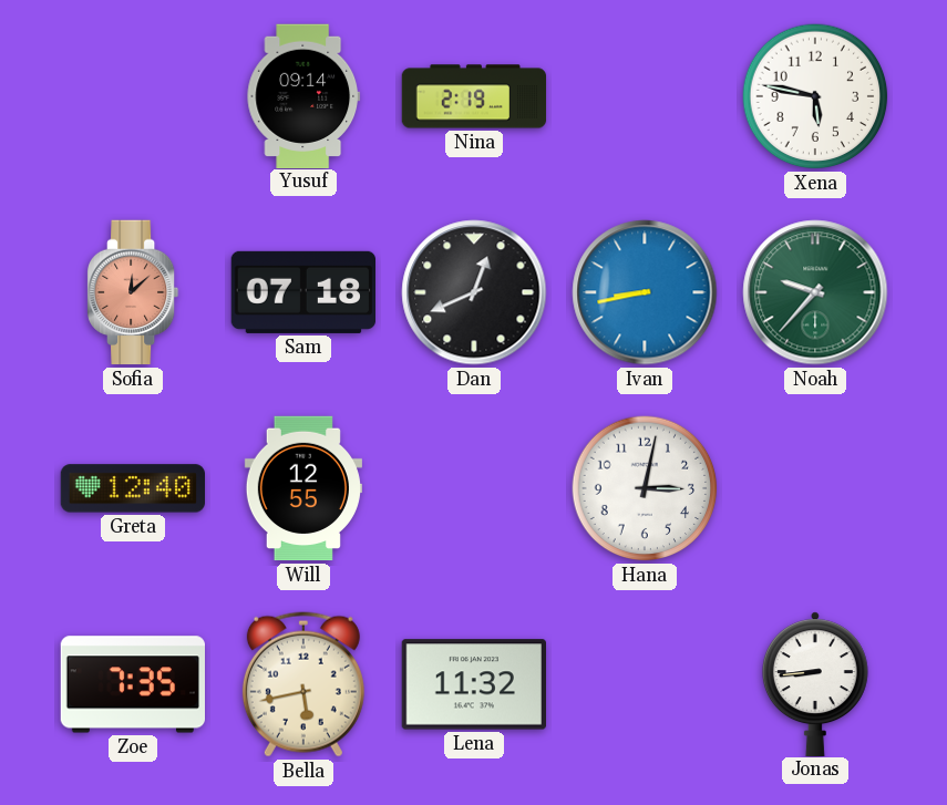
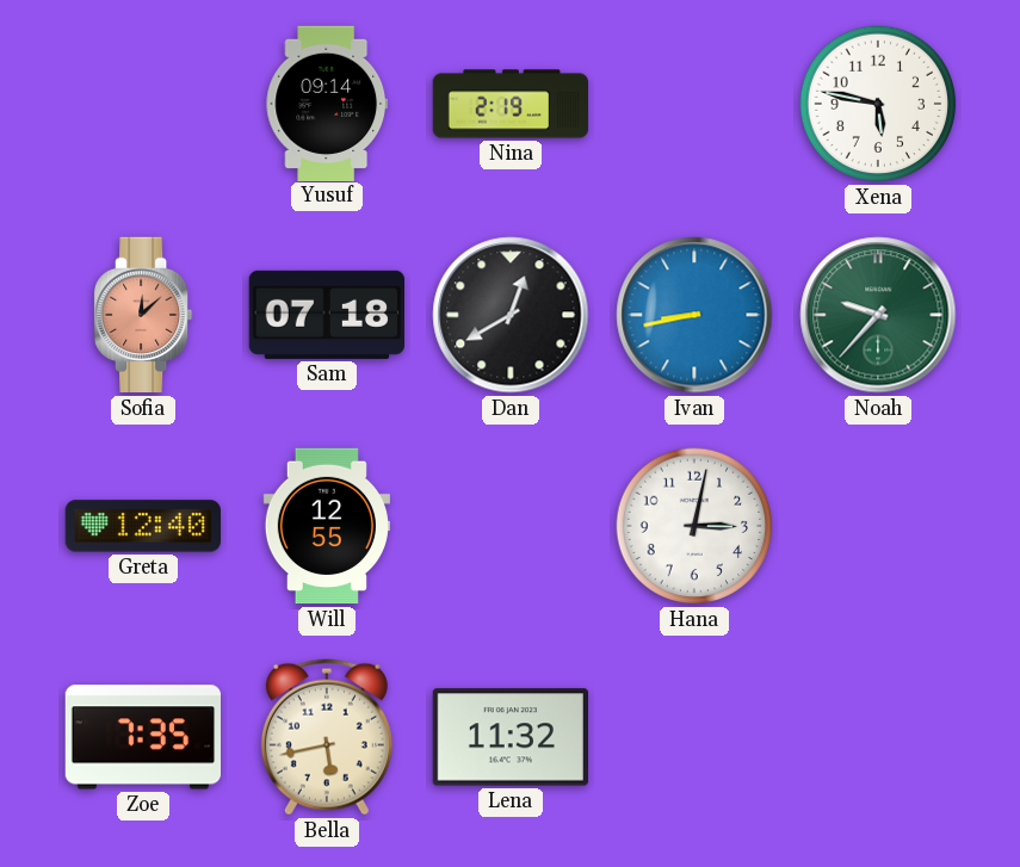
Dan: 12:41 -> 12:40 (511, 315)
Jonas: 8:44 -> none (815, 683)
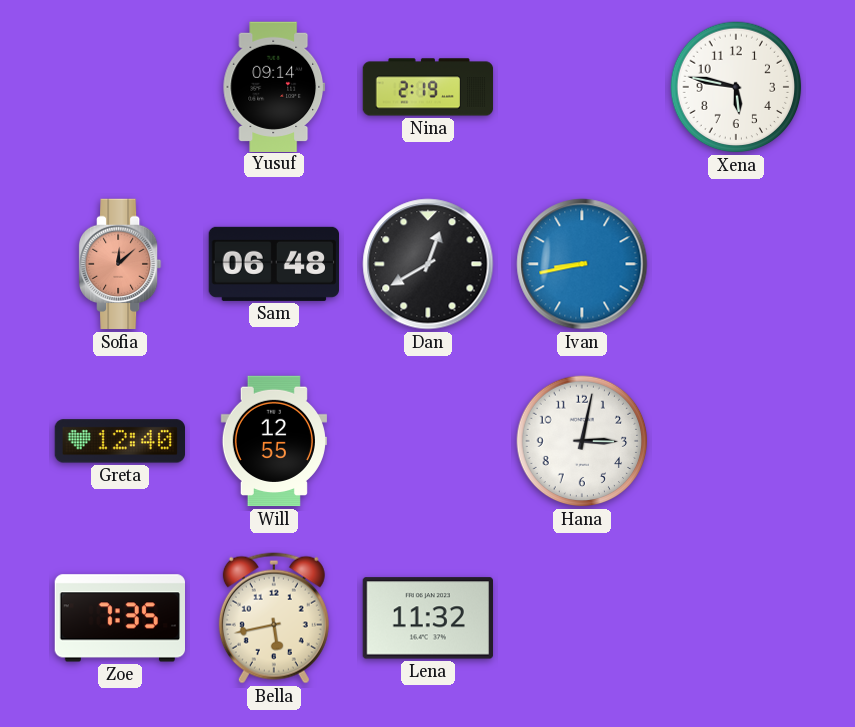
Sam: 07:18 -> 06:48 (273, 264)
Noah: 9:37 -> none (878, 315)
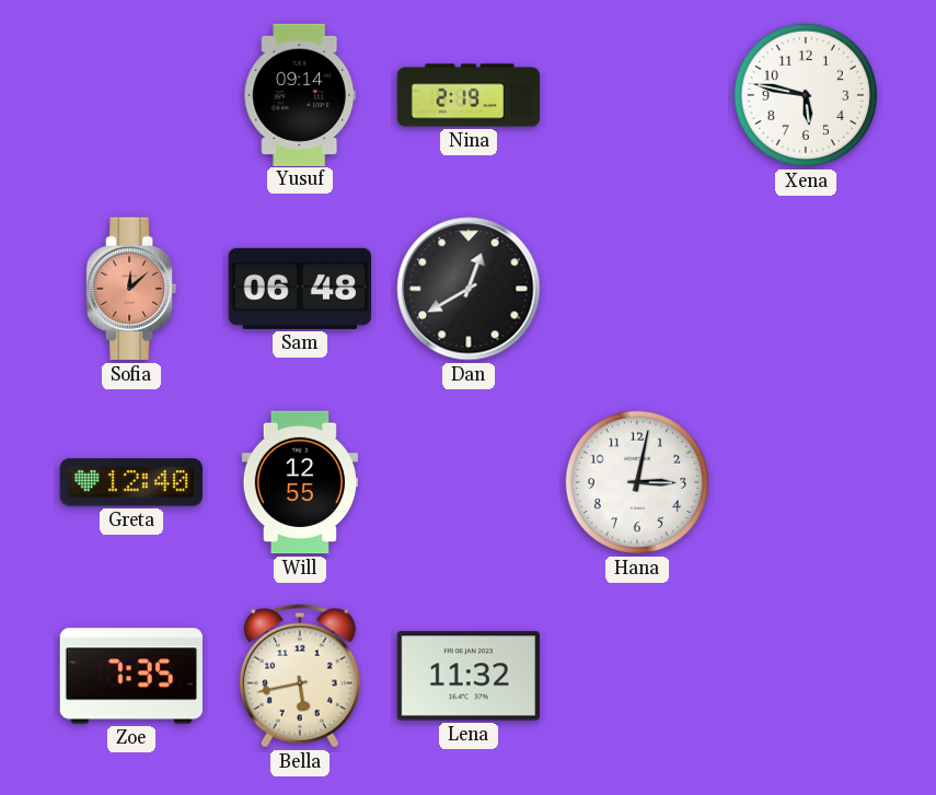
Ivan: 8:43 -> none (582, 264)
